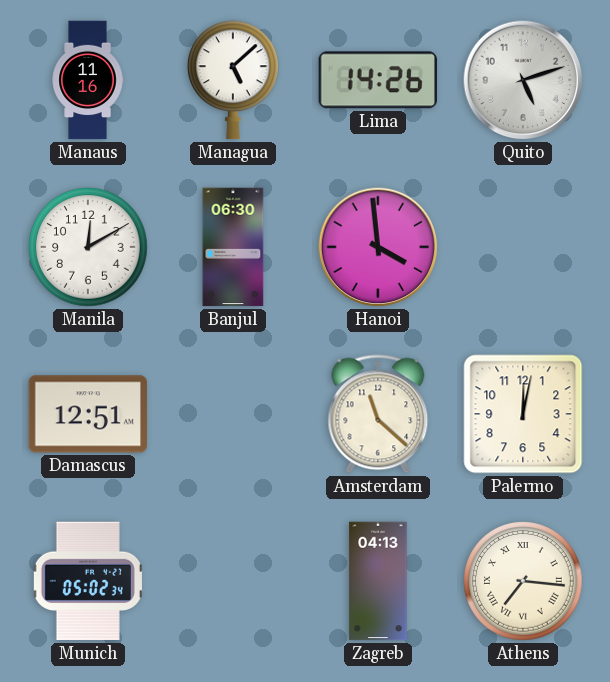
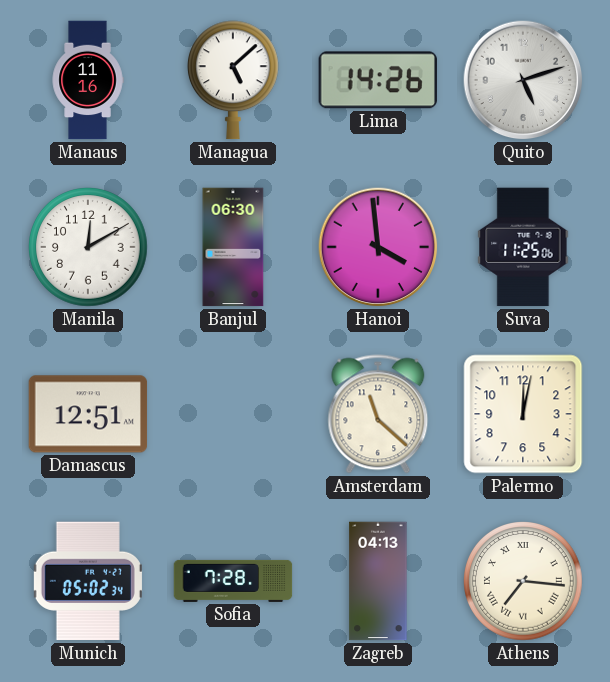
Suva: none -> 11:25 (523, 247)
Sofia: none -> 7:28 (233, 581)
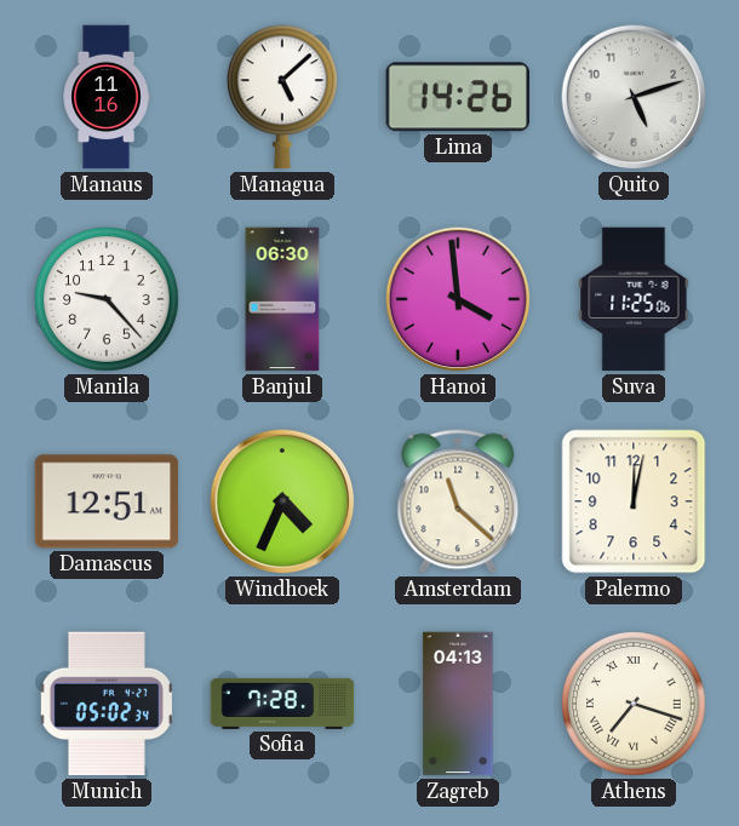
Manila: 12:10 -> 9:23 (108, 300)
Windhoek: none -> 4:34 (282, 501)
Athens: 7:16 -> 7:18 (635, 705)
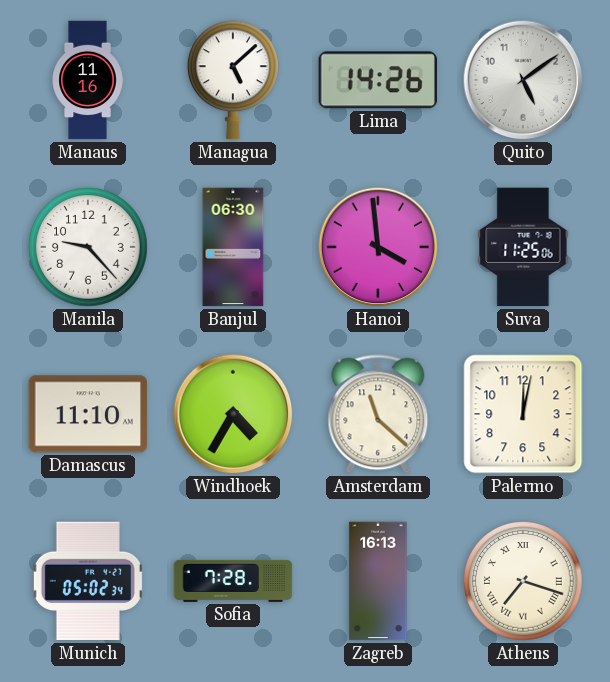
Quito: 5:12 -> 5:09 (523, 80)
Damascus: 12:51 -> 11:10 (88, 414)
Windhoek: 4:34 -> 4:35 (233, 414)
Zagreb: 04:13 -> 16:13 (378, 581)
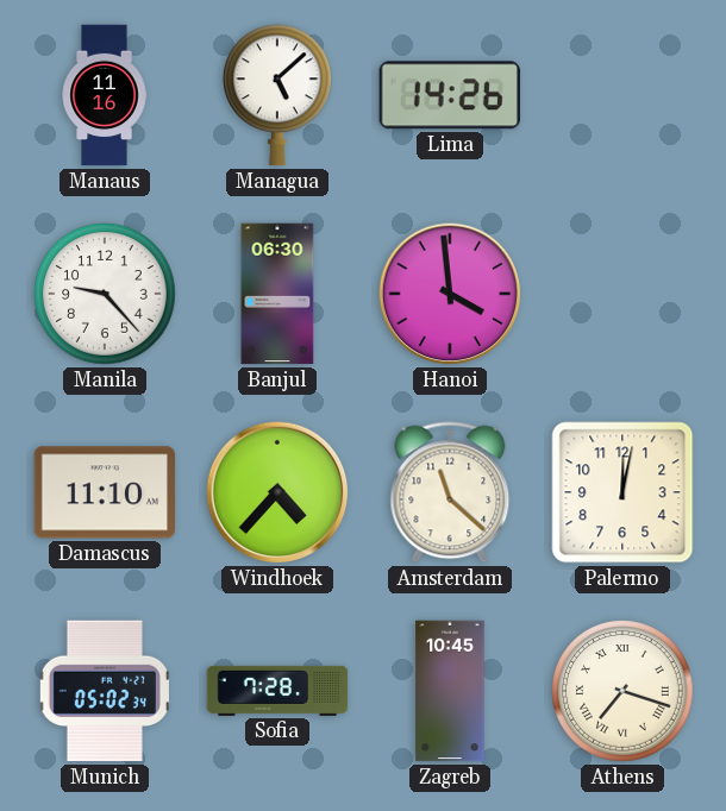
Quito: 5:09 -> none (523, 80)
Suva: 11:25 -> none (523, 247)
Windhoek: 4:35 -> 4:37 (277, 492)
Zagreb: 16:13 -> 10:45 (450, 691)
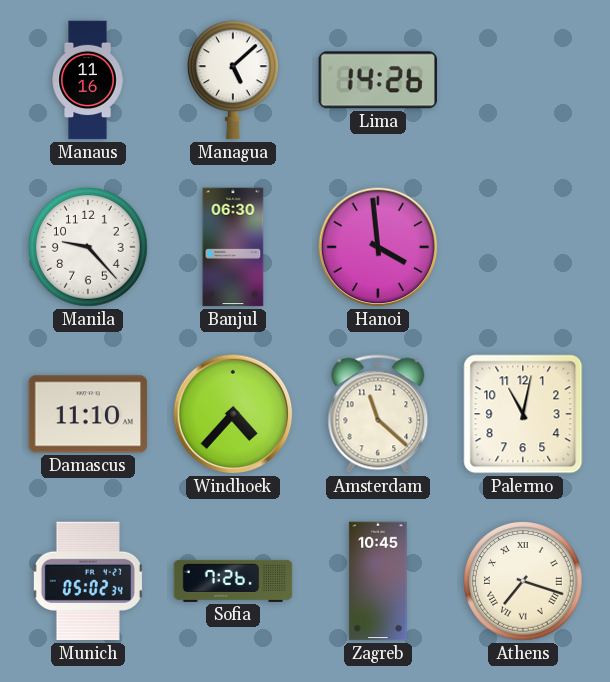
Palermo: 12:02 -> 11:02 (523, 414)
Sofia: 7:28 -> 7:26 (233, 581)
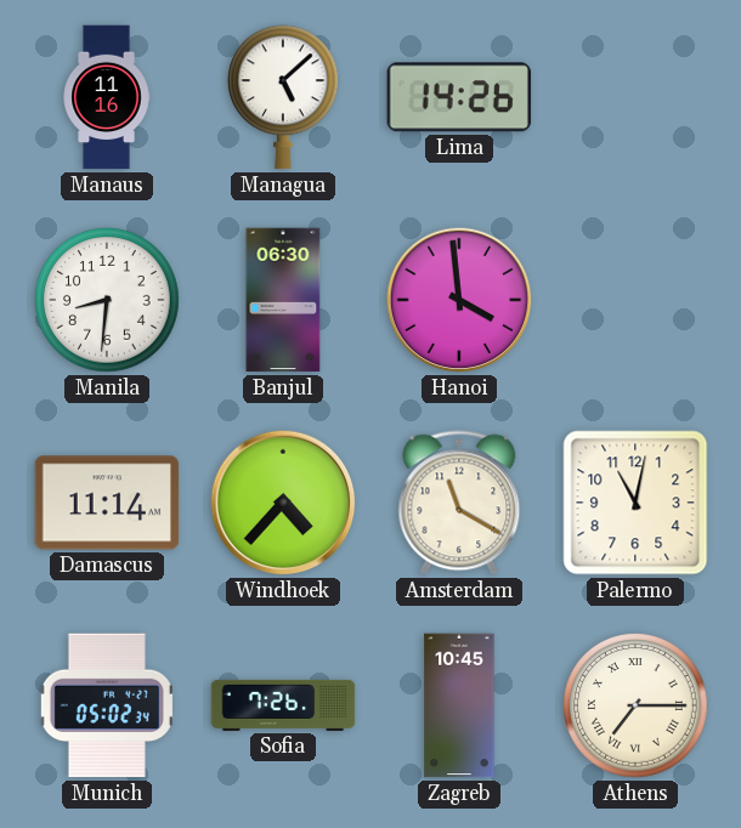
Manila: 9:23 -> 8:31 (108, 301)
Damascus: 11:10 -> 11:14 (107, 503)
Amsterdam: 11:22 -> 11:20 (459, 503)
Athens: 7:18 -> 7:15 (637, 707)
